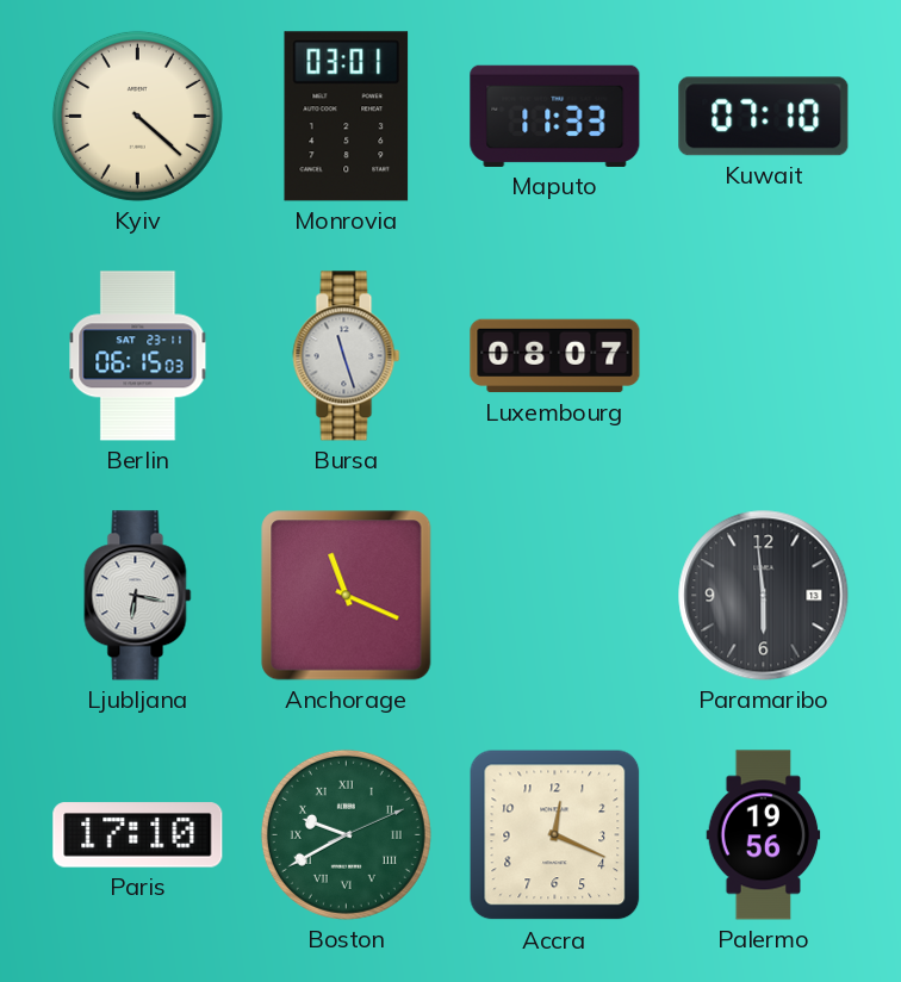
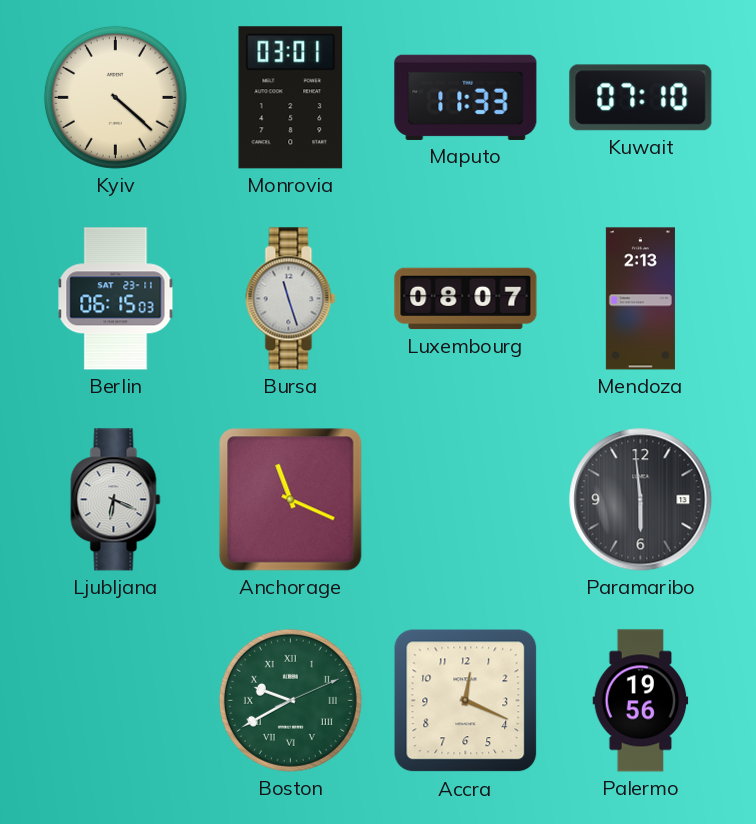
Mendoza: none -> 2:13 (640, 299)
Ljubljana: 6:17 -> 6:19 (116, 500)
Paris: 17:10 -> none (138, 835)
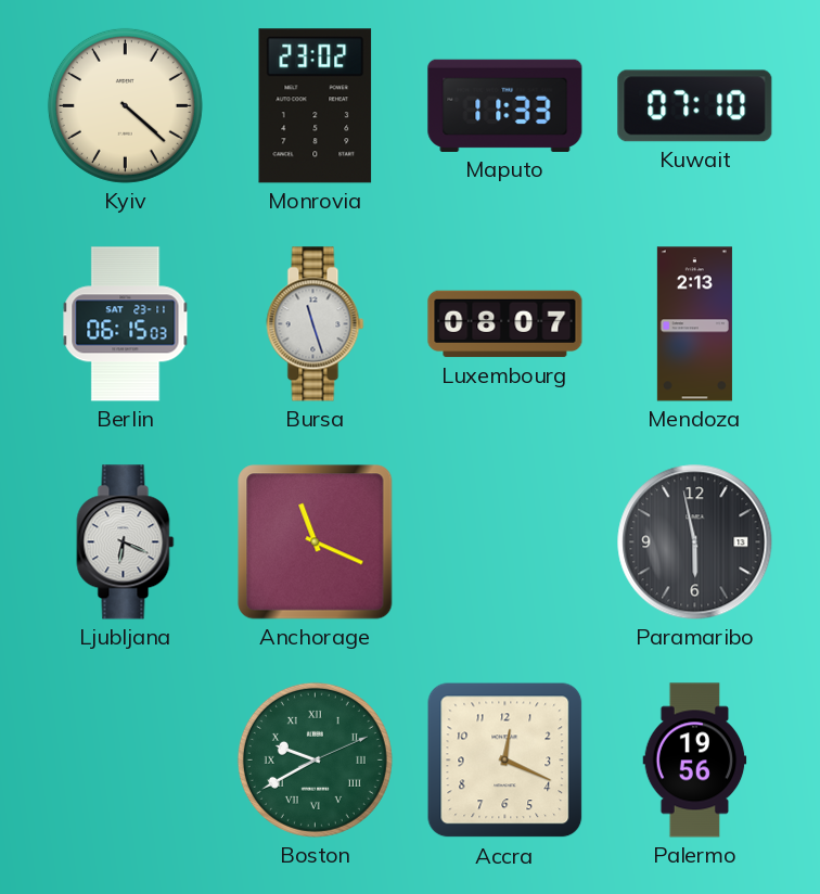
Monrovia: 03:01 -> 23:02 (316, 106)
Paramaribo: 5:59 -> 5:58 (695, 542)
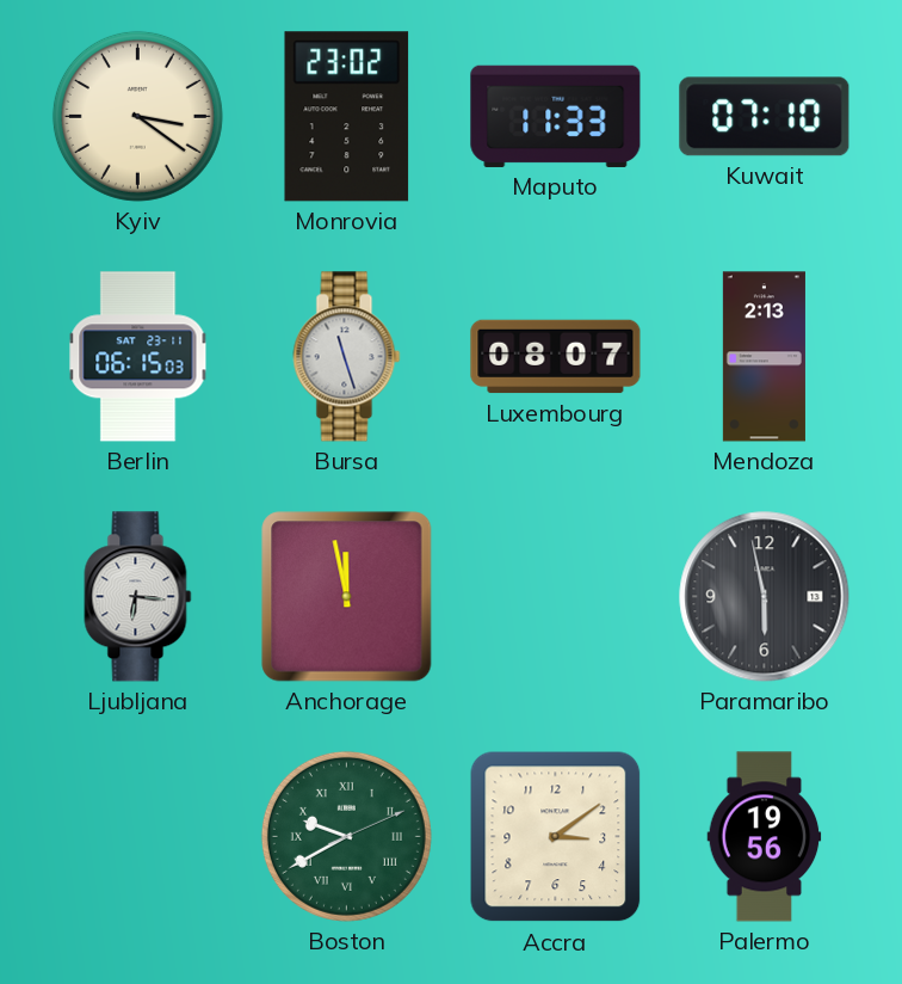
Kyiv: 4:22 -> 3:21 (137, 116)
Ljubljana: 6:19 -> 6:16 (138, 597)
Anchorage: 11:19 -> 11:58 (347, 597)
Accra: 12:19 -> 3:09 (556, 837)
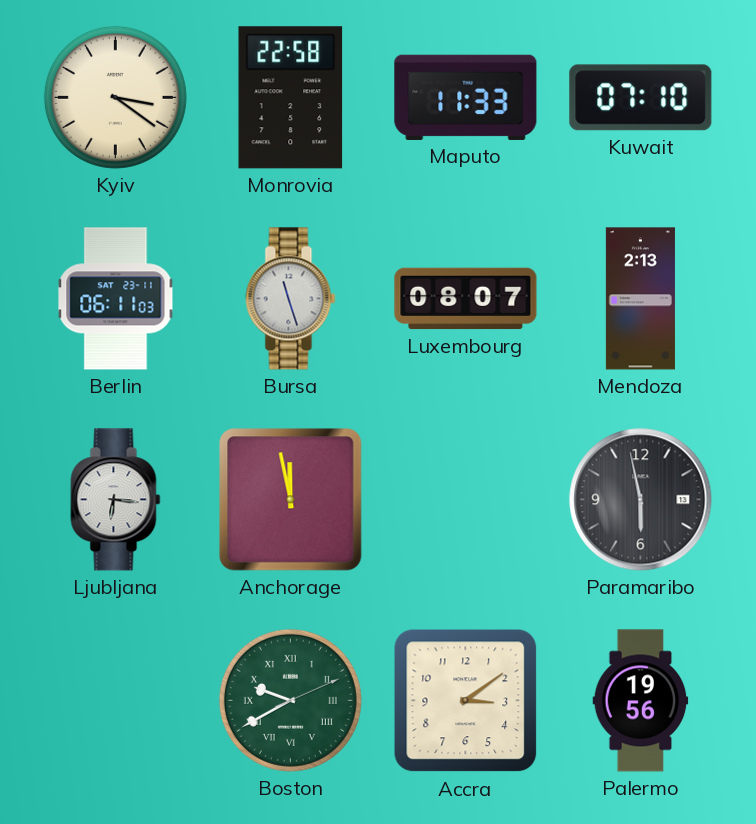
Monrovia: 23:02 -> 22:58 (291, 98)
Berlin: 06:15 -> 06:11 (116, 299)
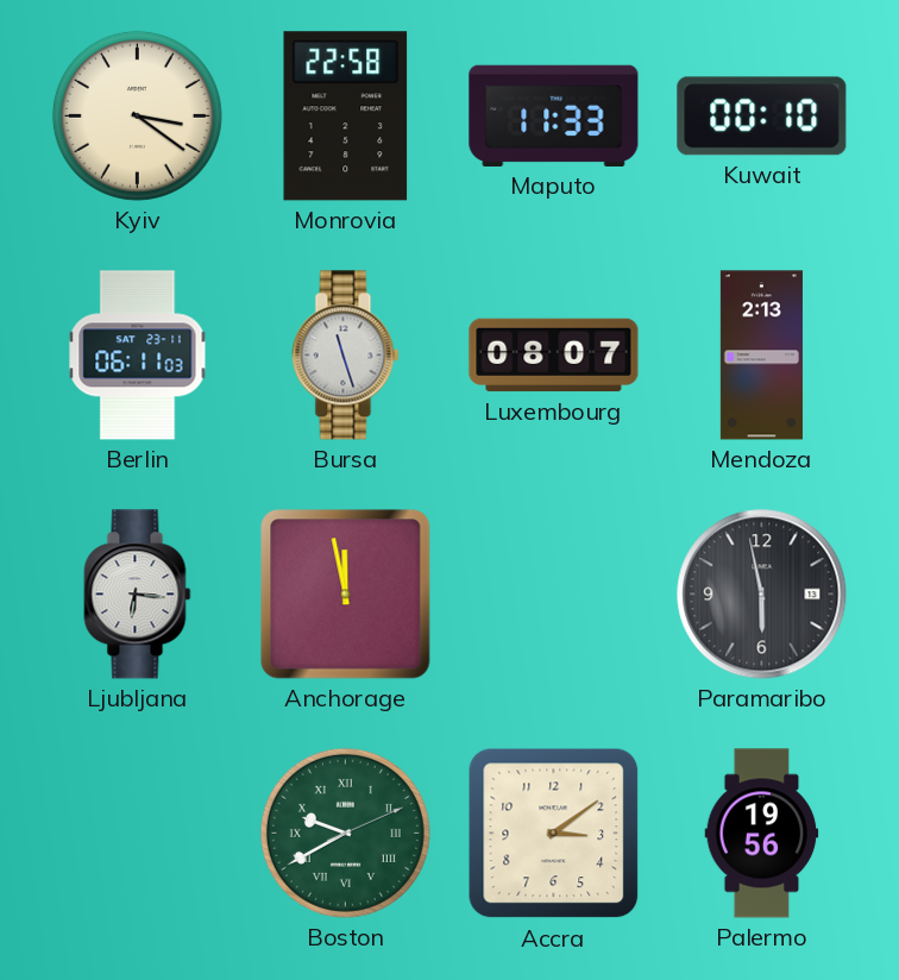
Kuwait: 07:10 -> 00:10 (762, 117)
